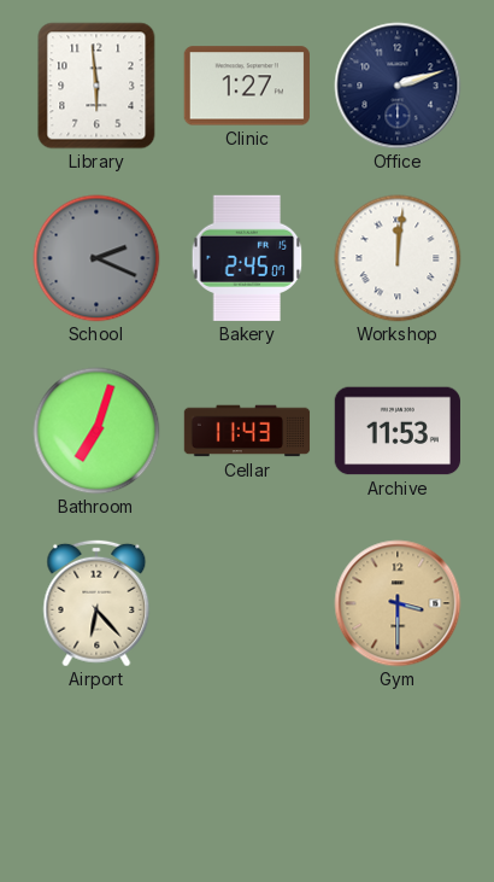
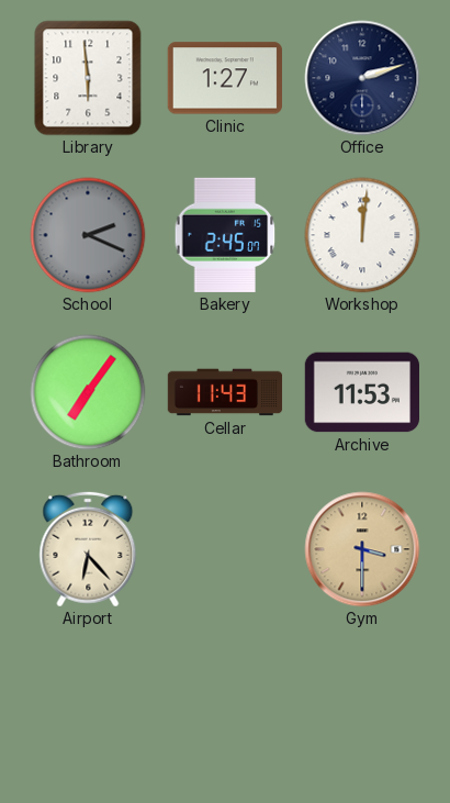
Bathroom: 7:03 -> 7:06 (88, 392)
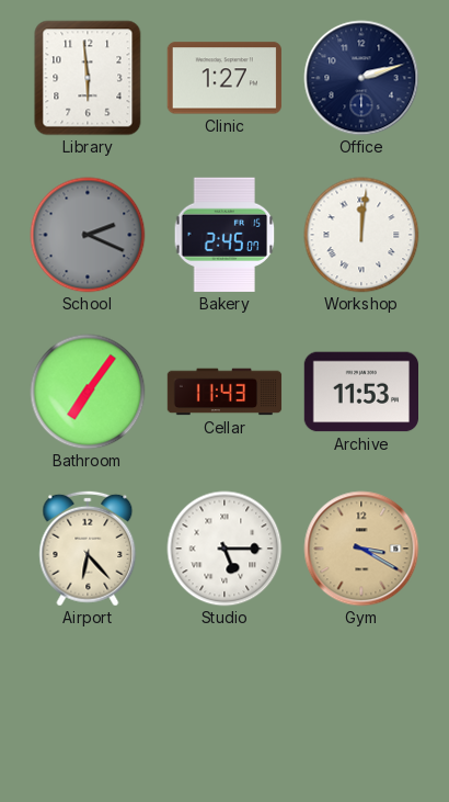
Studio: none -> 5:15 (225, 549)
Gym: 3:30 -> 3:20 (361, 549)
